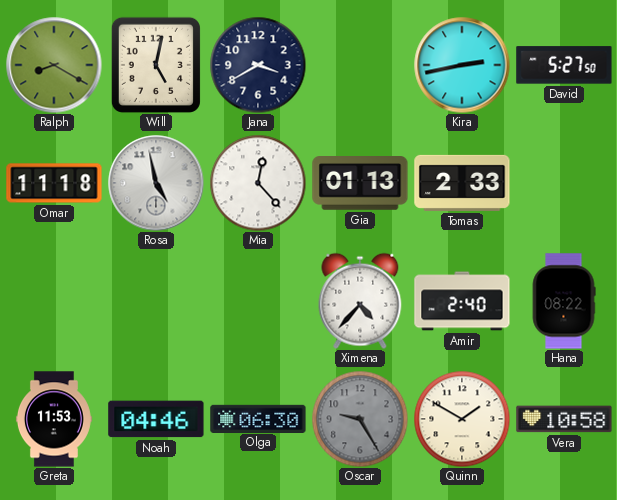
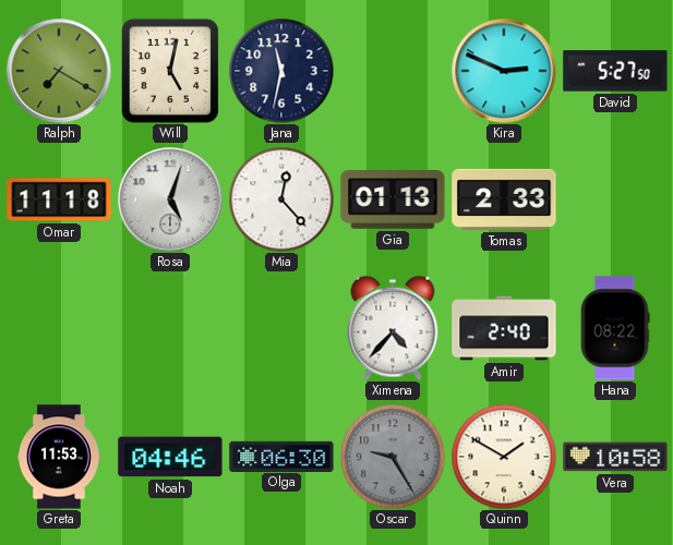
Ralph: 8:20 -> 7:20 (59, 71)
Jana: 3:40 -> 11:32 (281, 71)
Kira: 2:43 -> 2:49 (504, 71)
Rosa: 4:58 -> 5:03 (170, 199)
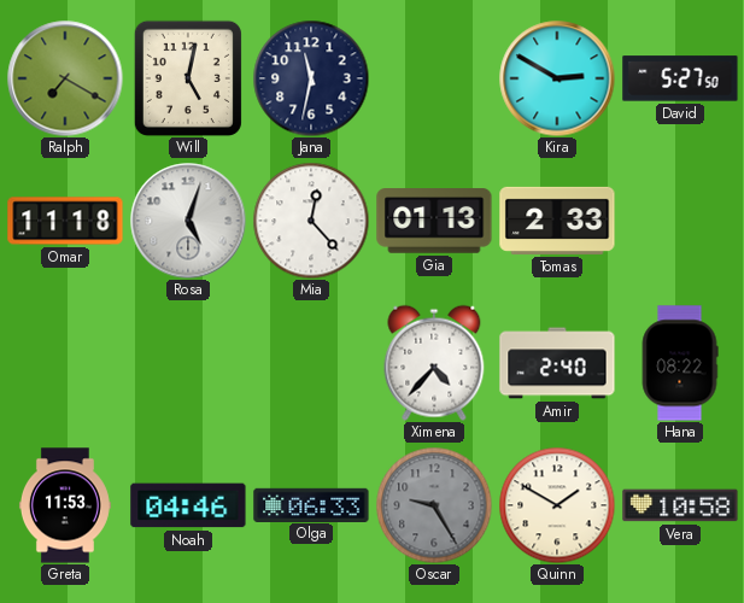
Kira: 2:49 -> 2:50 (557, 78)
Olga: 06:30 -> 06:33 (311, 504)
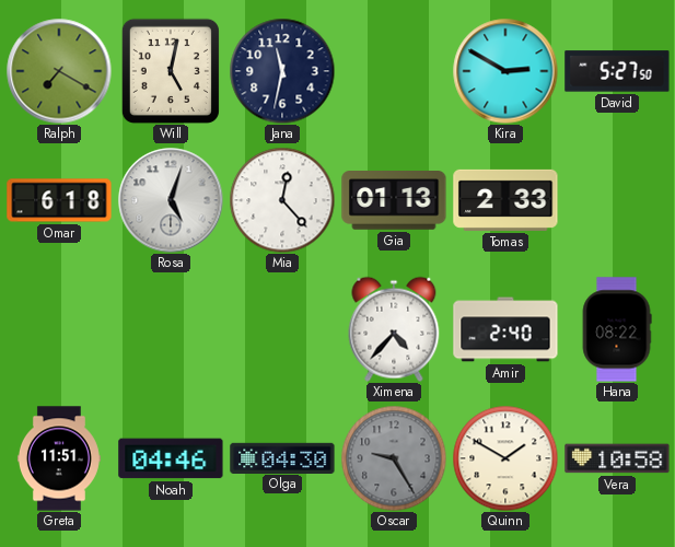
Omar: 11:18 -> 6:18 (59, 200)
Greta: 11:53 -> 11:51 (59, 458)
Olga: 06:33 -> 04:30 (282, 457)
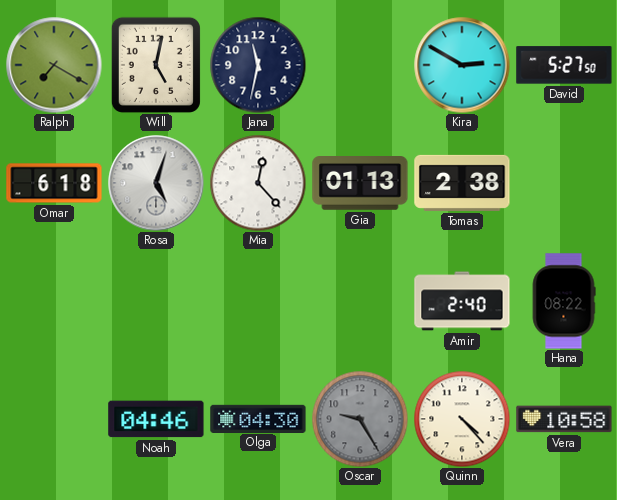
Tomas: 2:33 -> 2:38 (462, 183)
Ximena: 4:37 -> none (394, 329)
Greta: 11:51 -> none (59, 458)
Quinn: 1:50 -> 4:23 (462, 419)
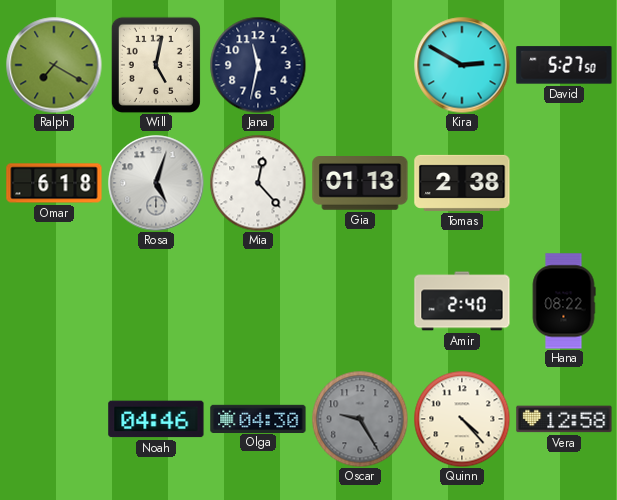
Vera: 10:58 -> 12:58 (564, 419)
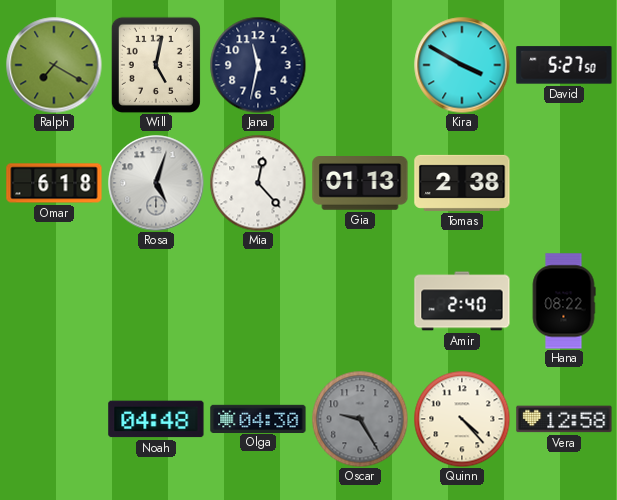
Kira: 2:50 -> 3:50 (462, 65)
Noah: 04:46 -> 04:48 (156, 419)
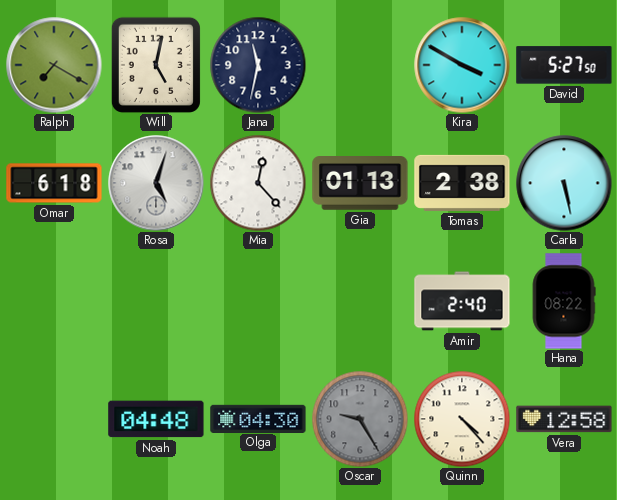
Carla: none -> 5:28 (564, 183)
